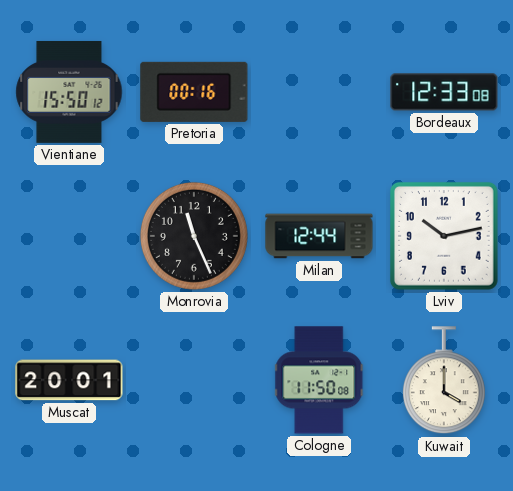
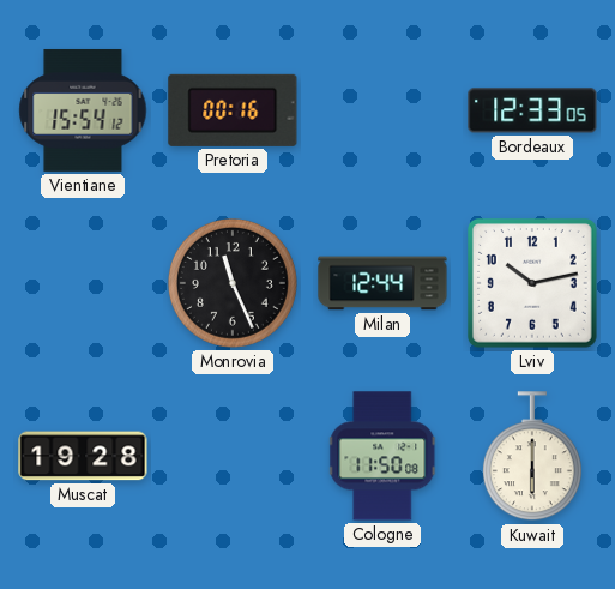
Vientiane: 15:50 -> 15:54 (83, 110)
Bordeaux: 12:33:08 -> 12:33:05 (532, 110)
Muscat: 20:01 -> 19:28 (83, 456)
Kuwait: 4:00 -> 6:00 (532, 457)
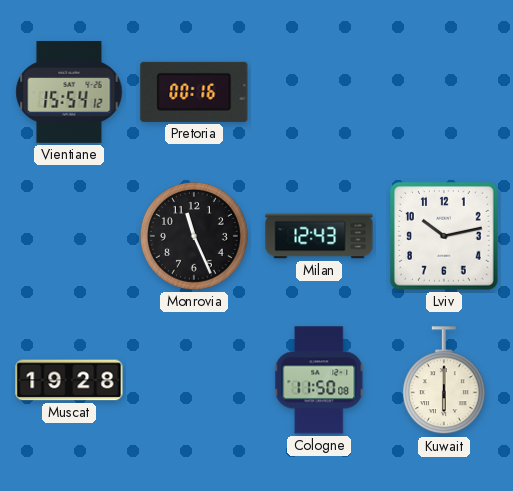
Bordeaux: 12:33 -> none (532, 110)
Milan: 12:44 -> 12:43 (319, 236)
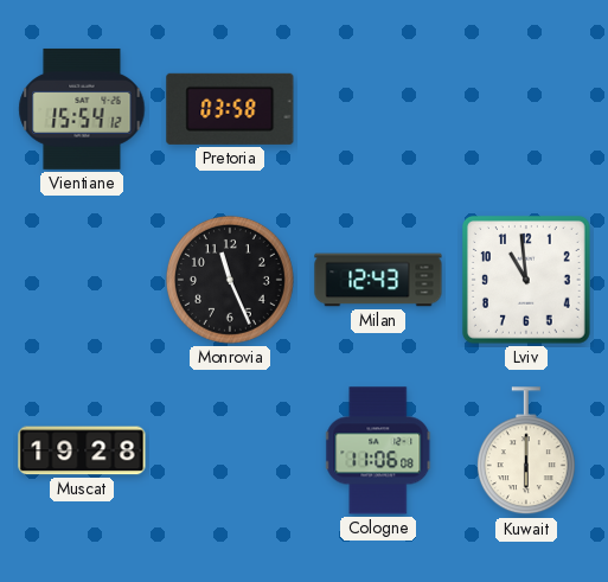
Pretoria: 00:16 -> 03:58 (230, 109)
Lviv: 10:13 -> 10:59 (526, 280)
Cologne: 11:50 -> 11:06 (379, 450)
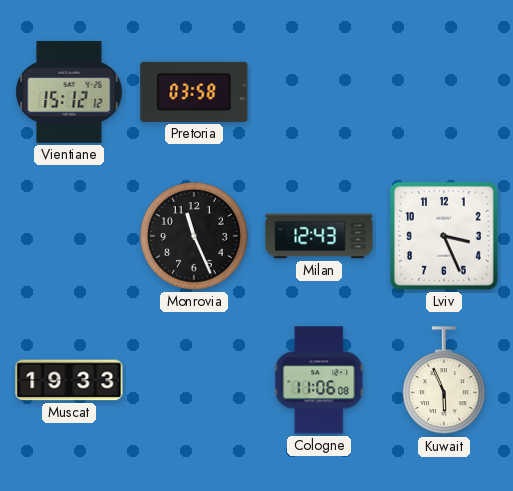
Vientiane: 15:54 -> 15:12 (69, 92)
Lviv: 10:59 -> 3:26 (444, 236)
Muscat: 19:28 -> 19:33 (69, 380)
Kuwait: 6:00 -> 5:56 (444, 381)
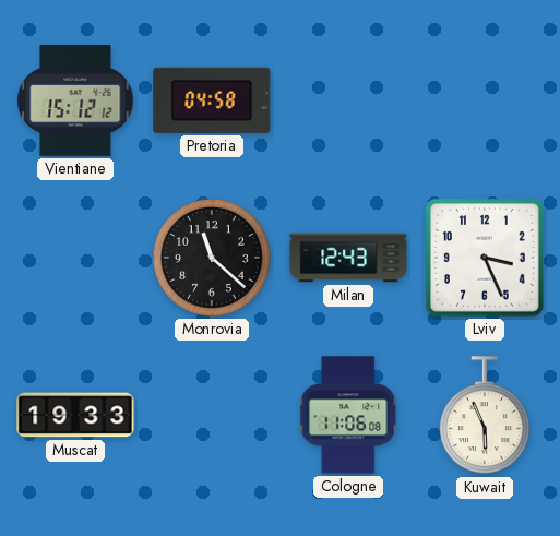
Pretoria: 03:58 -> 04:58 (212, 100)
Monrovia: 11:26 -> 11:22 (212, 258)
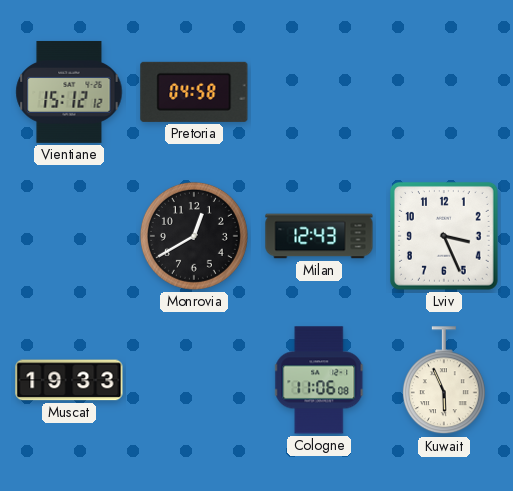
Monrovia: 11:22 -> 12:40 (194, 236)
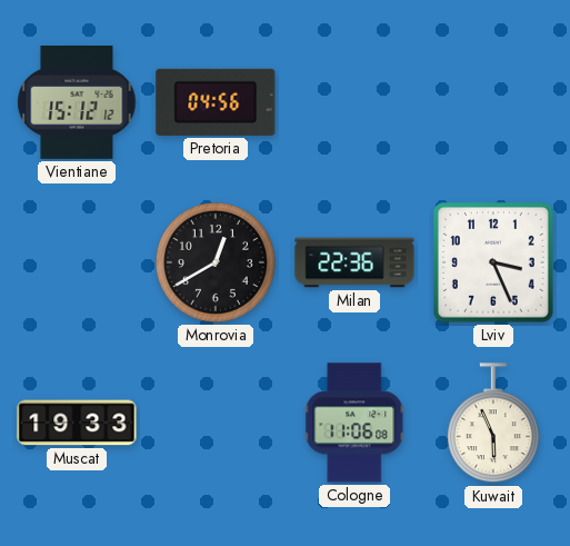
Pretoria: 04:58 -> 04:56 (216, 102)
Milan: 12:43 -> 22:36 (354, 262)
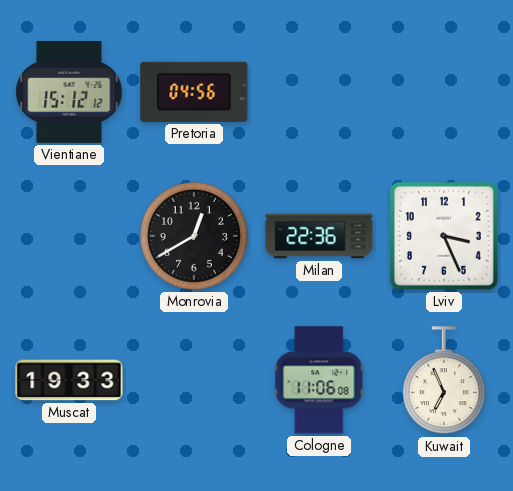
Kuwait: 5:56 -> 6:56 (444, 381)
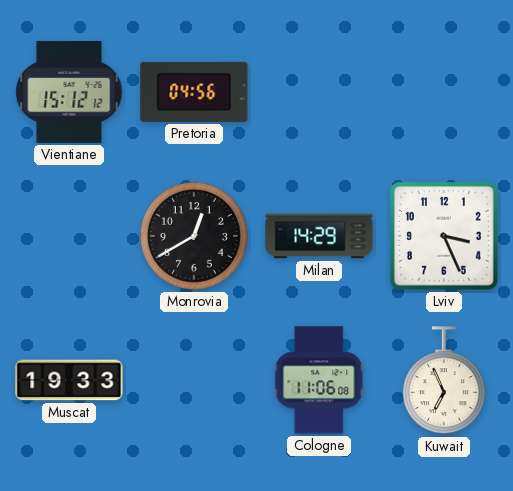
Milan: 22:36 -> 14:29 (319, 236)
